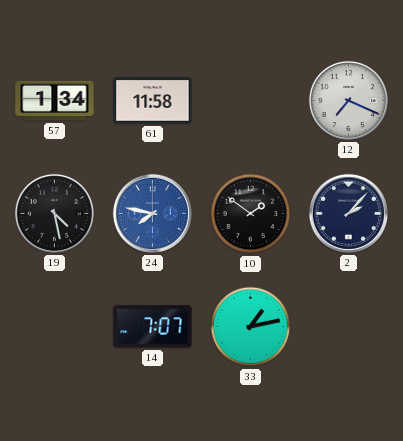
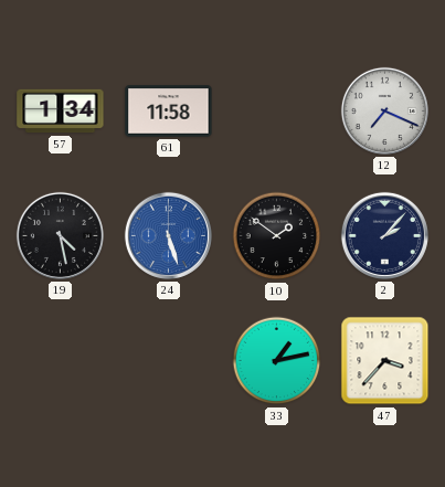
24: 7:47 -> 5:27 (168, 235)
14: 7:07 -> none (153, 327)
47: none -> 3:37 (385, 361)
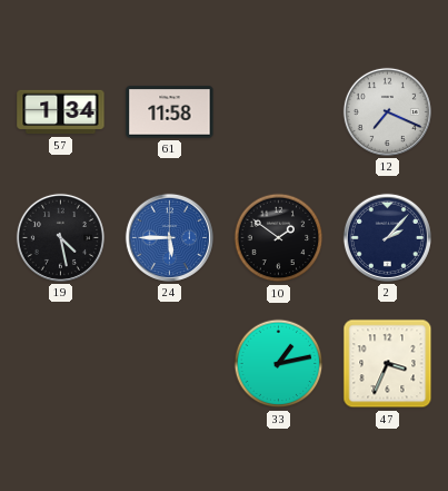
24: 5:27 -> 5:45 (169, 237)
47: 3:37 -> 3:34 (388, 364)
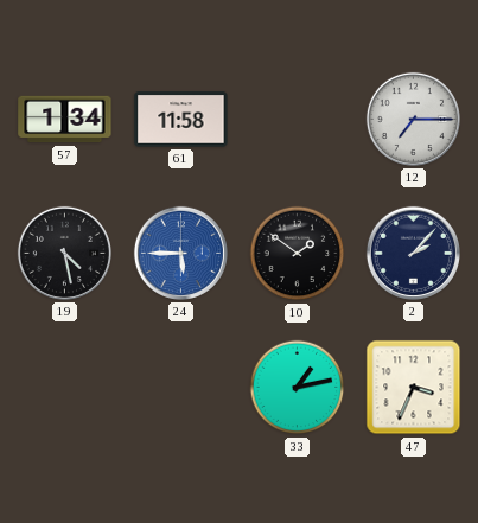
12: 7:19 -> 7:15 (413, 119)
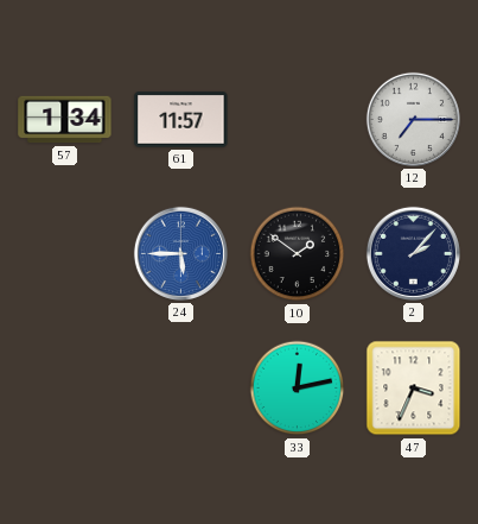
61: 11:58 -> 11:57 (181, 120)
19: 4:28 -> none (64, 253)
33: 1:13 -> 12:13 (298, 389)
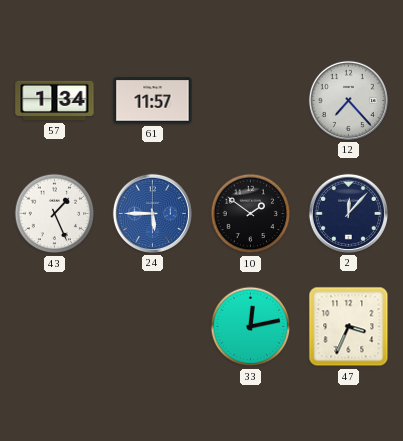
12: 7:15 -> 7:23 (348, 100)
43: none -> 1:26 (55, 214)
2: 2:07 -> 12:07 (348, 213)
